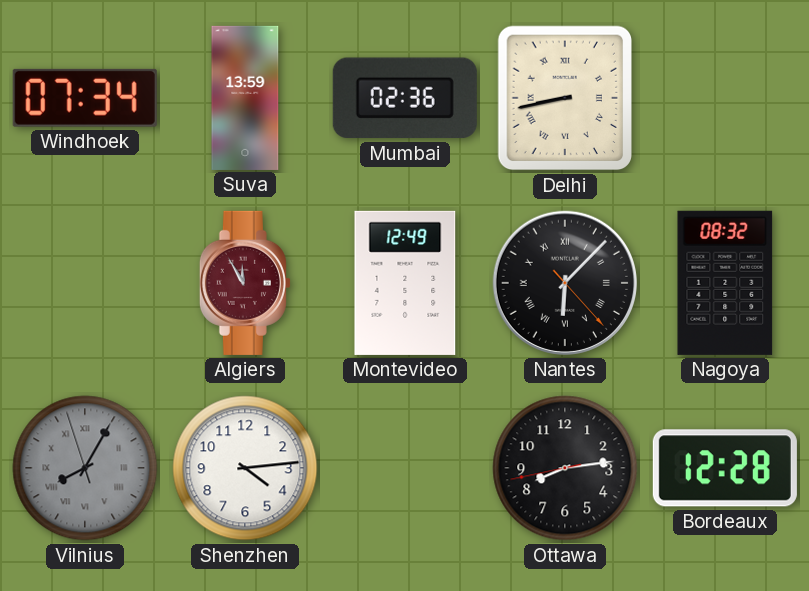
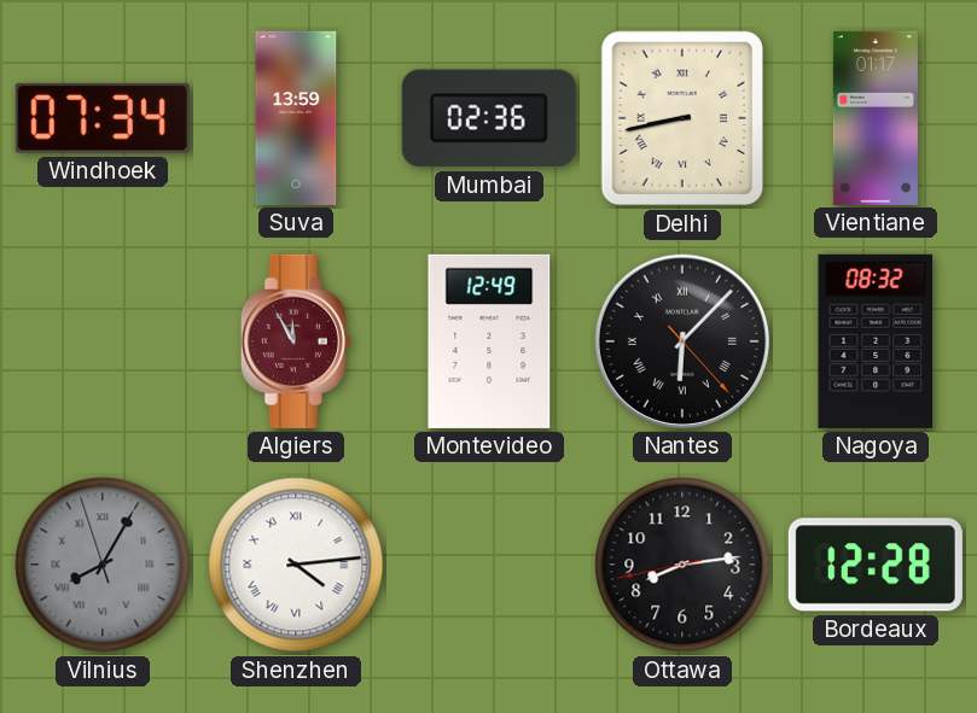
Vientiane: none -> 01:17 (876, 118)
Shenzhen numerals: Arabic -> Roman (296, 565)
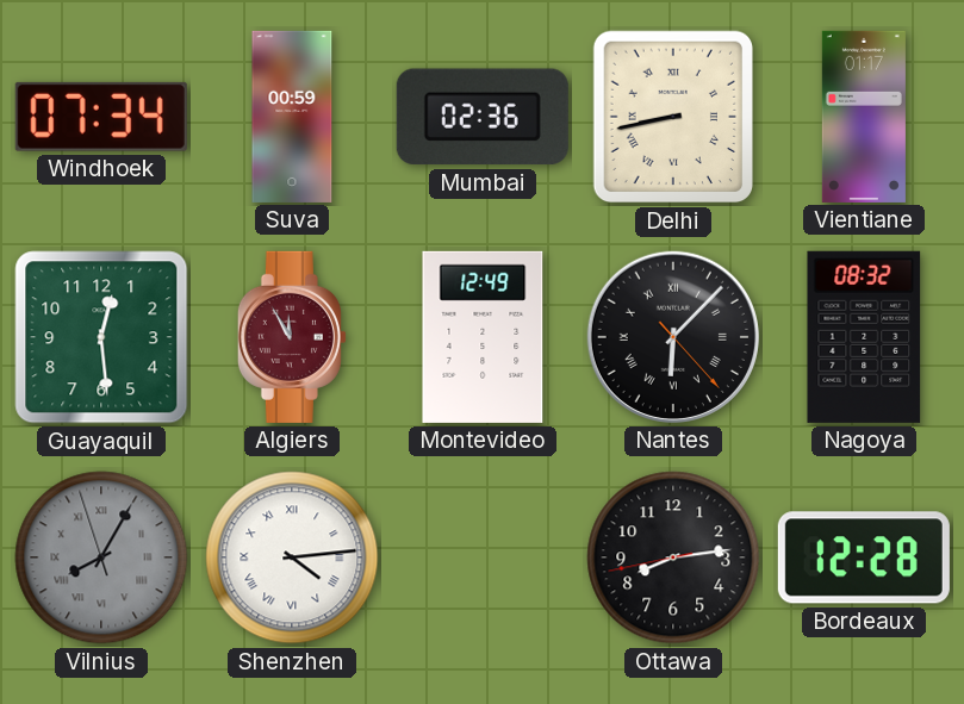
Suva: 13:59 -> 00:59 (292, 117)
Guayaquil: none -> 12:29 (101, 337)
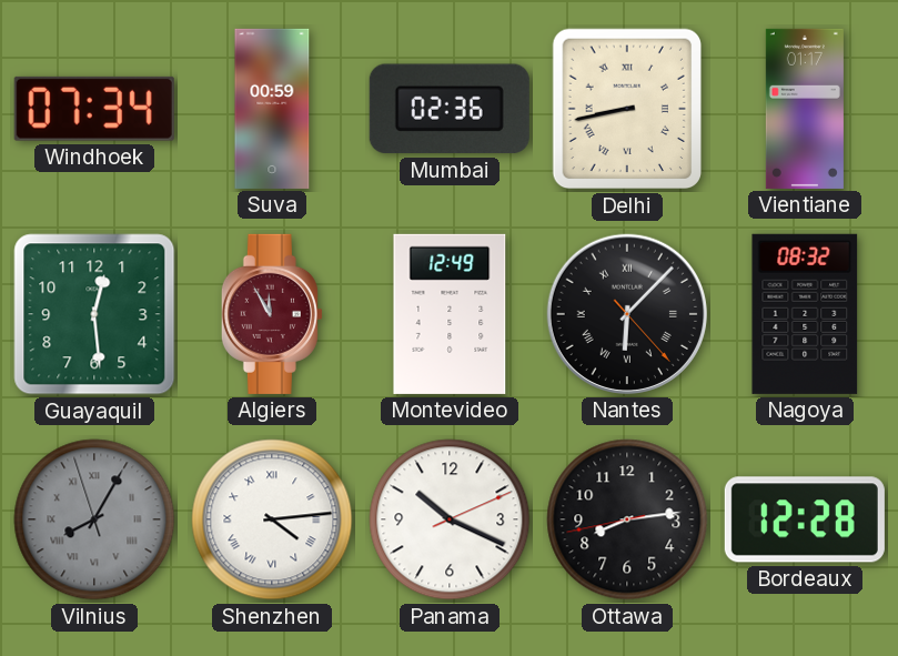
Panama: none -> 10:19 (450, 519)
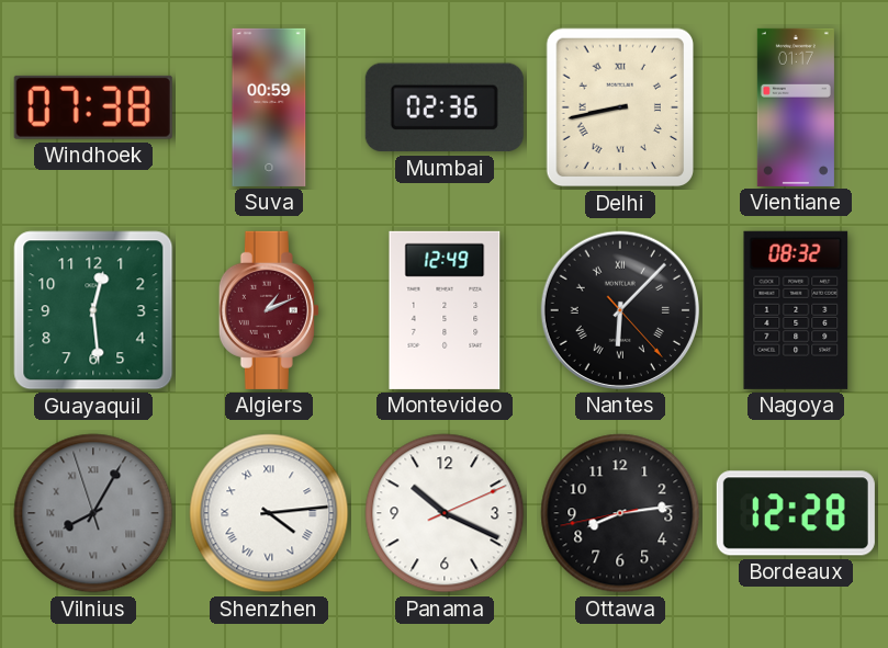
Windhoek: 07:34 -> 07:38 (93, 107)
Algiers: 11:55 -> 1:11 (269, 310)
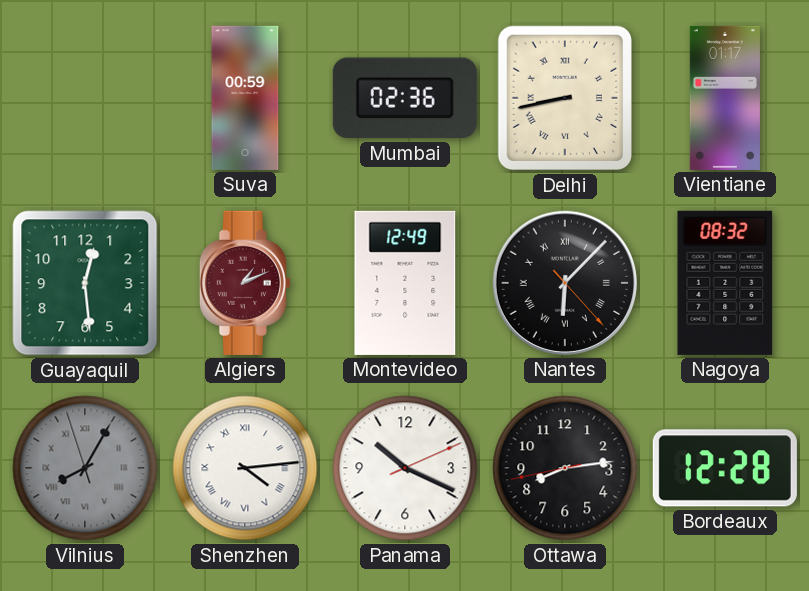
Windhoek: 07:38 -> none (93, 107)
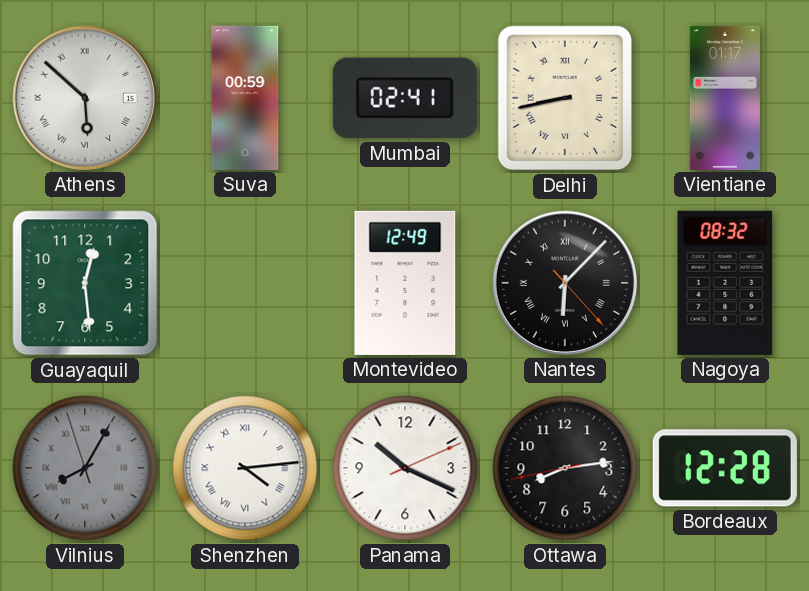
Athens: none -> 5:52 (85, 98)
Mumbai: 02:36 -> 02:41 (405, 98)
Algiers: 1:11 -> none (245, 283)
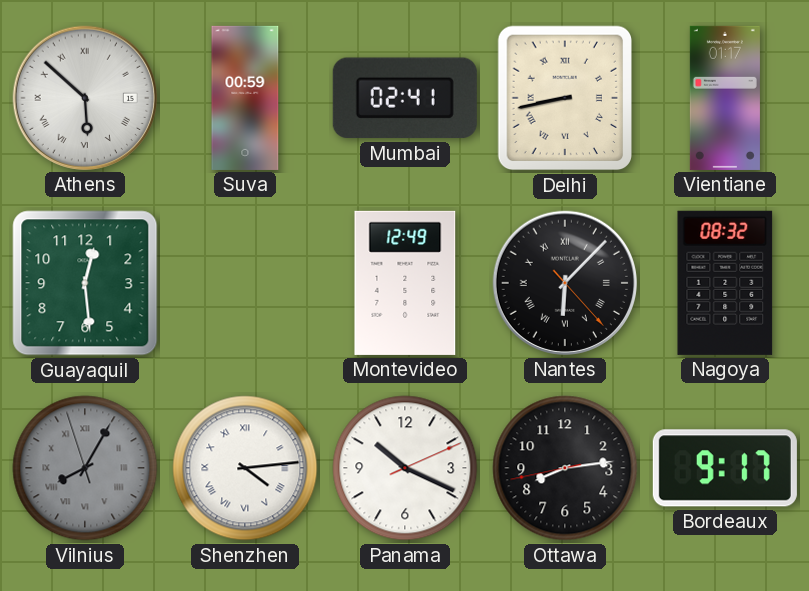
Bordeaux: 12:28 -> 9:17 (725, 468)
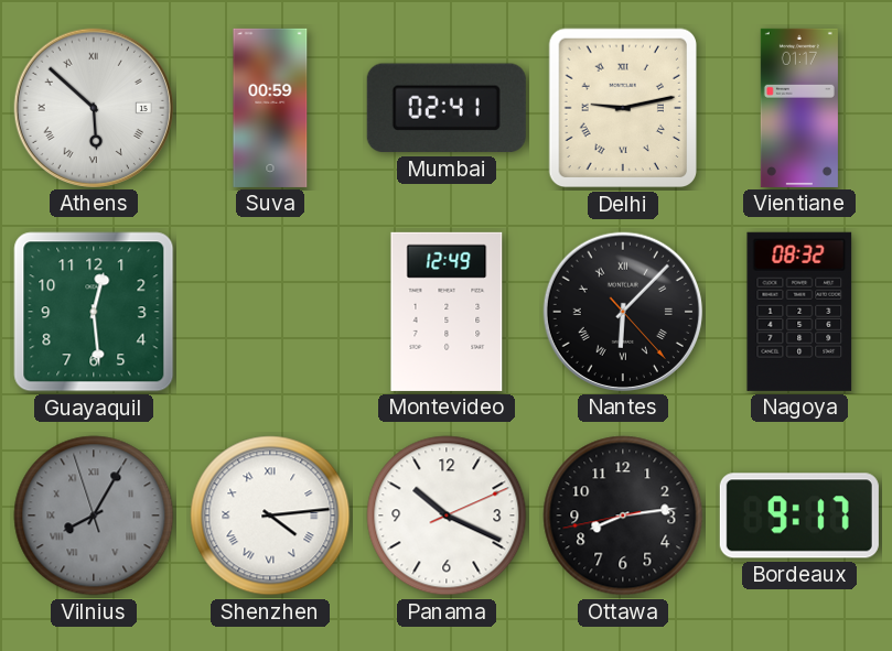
Delhi: 8:43 -> 9:13 (622, 108)
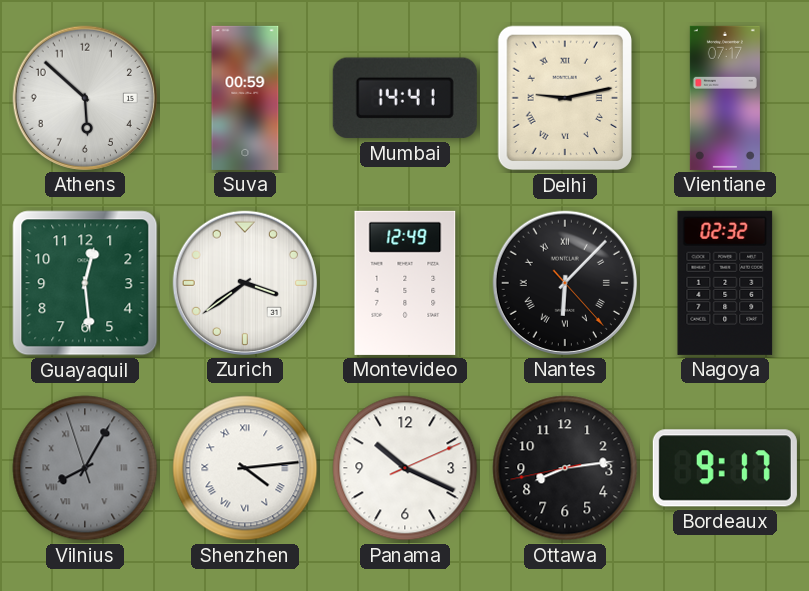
Athens numerals: Roman -> Arabic (85, 98)
Mumbai: 02:41 -> 14:41 (405, 98)
Vientiane: 01:17 -> 07:17 (725, 98)
Zurich: none -> 3:39 (245, 283)
Nagoya: 08:32 -> 02:32 (725, 283)
